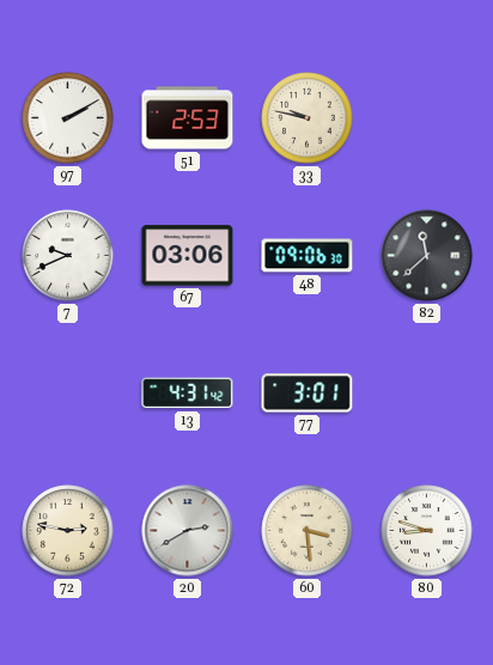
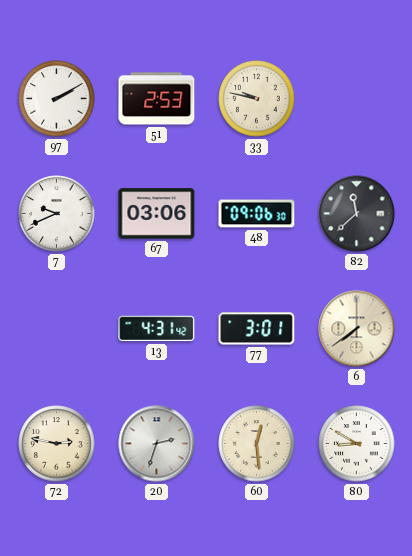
6: none -> 7:39 (357, 329)
20: 2:40 -> 2:33 (157, 444)
60: 3:29 -> 12:29 (257, 444)
80: 8:48 -> 8:50 (357, 444)
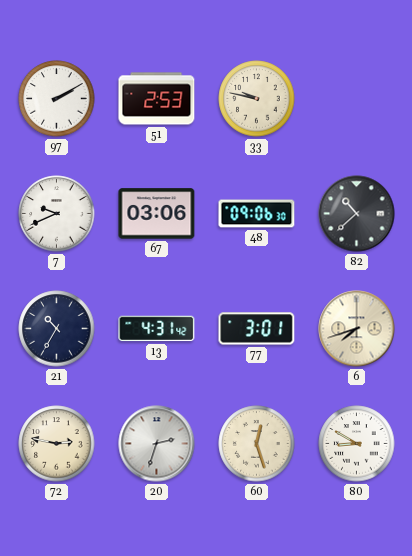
82: 11:38 -> 10:38 (357, 214)
21: none -> 10:35 (57, 329)
6: 7:39 -> 7:42 (357, 329)
60: 12:29 -> 12:27 (257, 444)
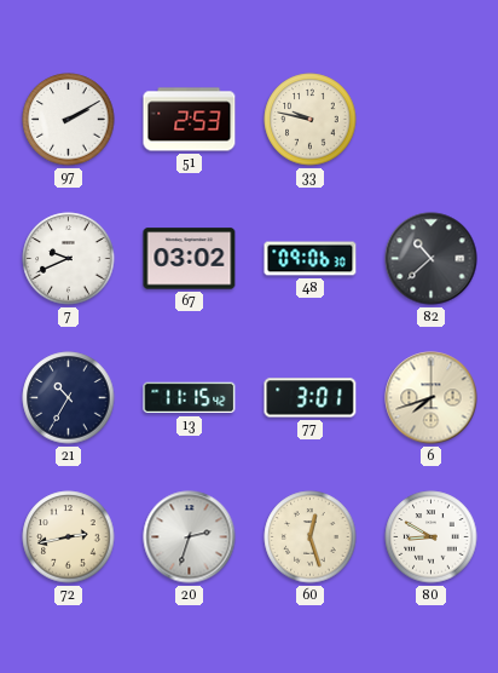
67: 03:06 -> 03:02 (190, 259)
13: 4:31 -> 11:15 (190, 398)
72: 2:47 -> 2:43 (69, 537)
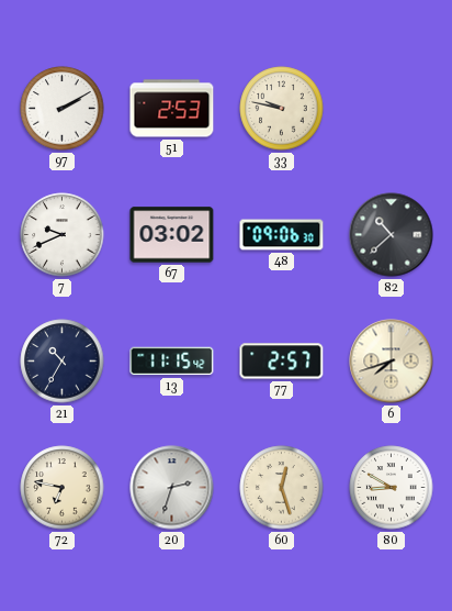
77: 3:01 -> 2:57 (282, 362)
72: 2:43 -> 6:47 (63, 488)
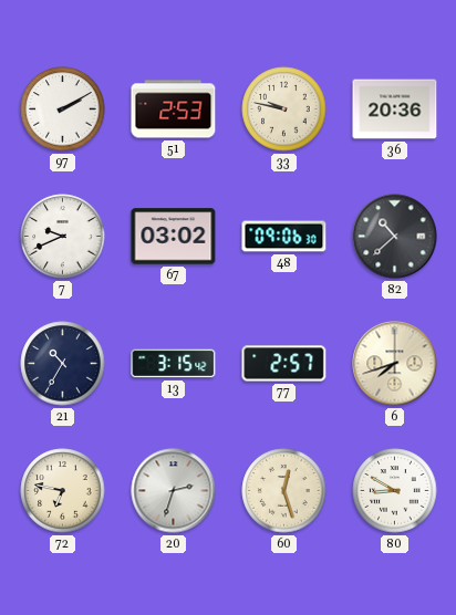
36: none -> 20:36 (395, 110)
13: 11:15 -> 3:15 (174, 364)
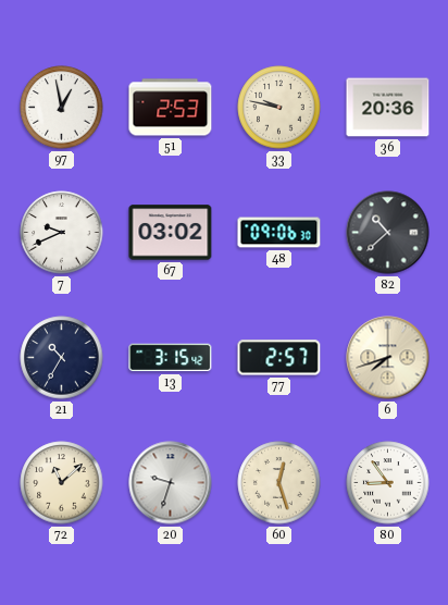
97: 2:10 -> 12:58 (62, 108)
72: 6:47 -> 11:08 (62, 483)
20: 2:33 -> 9:33 (171, 483)
80: 8:50 -> 8:54 (388, 483)
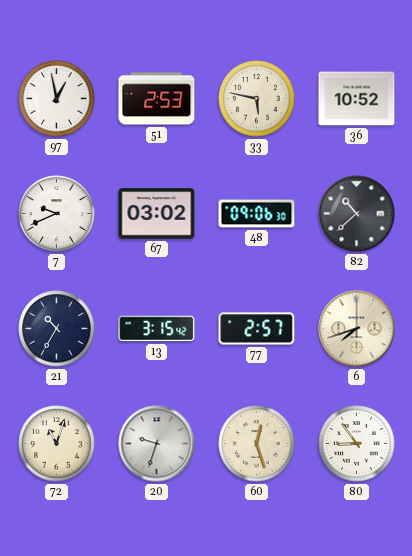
33: 9:47 -> 5:47 (257, 99)
36: 20:36 -> 10:52 (357, 99)
72: 11:08 -> 11:03 (57, 444)
